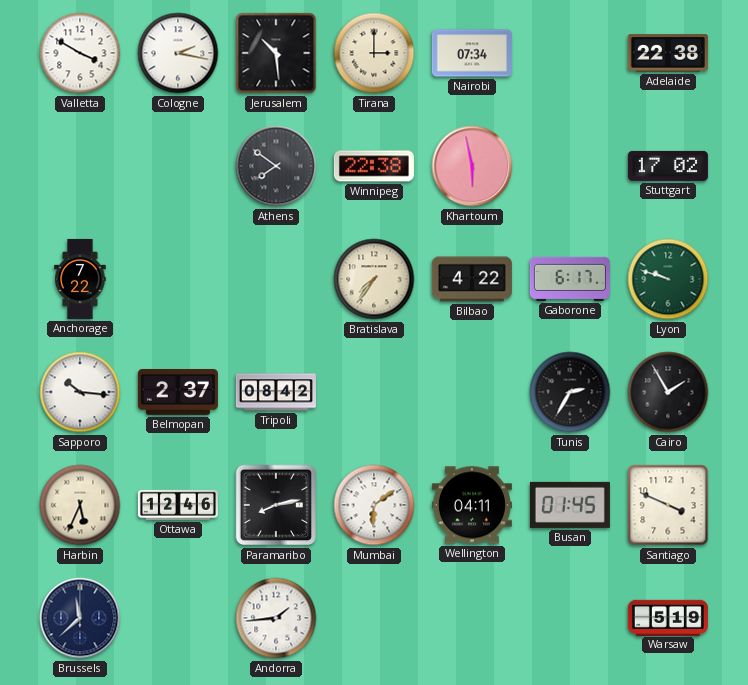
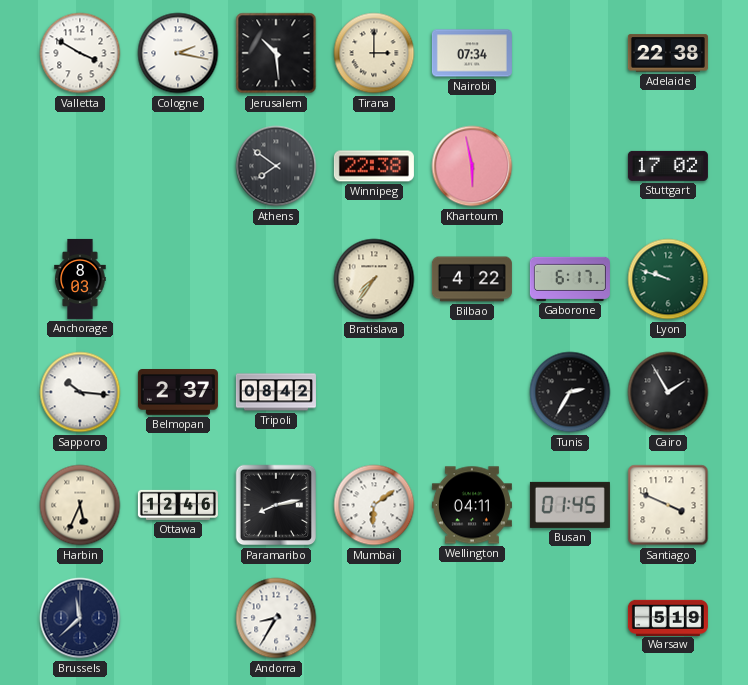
Anchorage: 7:22 -> 8:03 (80, 279)
Andorra: 1:44 -> 8:35 (276, 618)
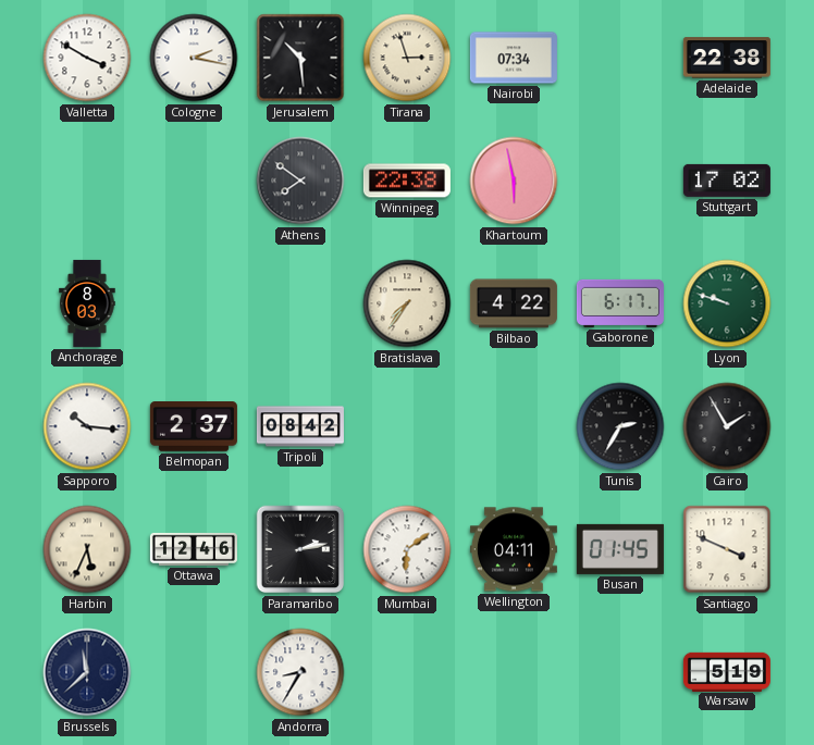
Tirana: 3:00 -> 2:57 (407, 58)
Paramaribo: 8:13 -> 2:13 (300, 549)
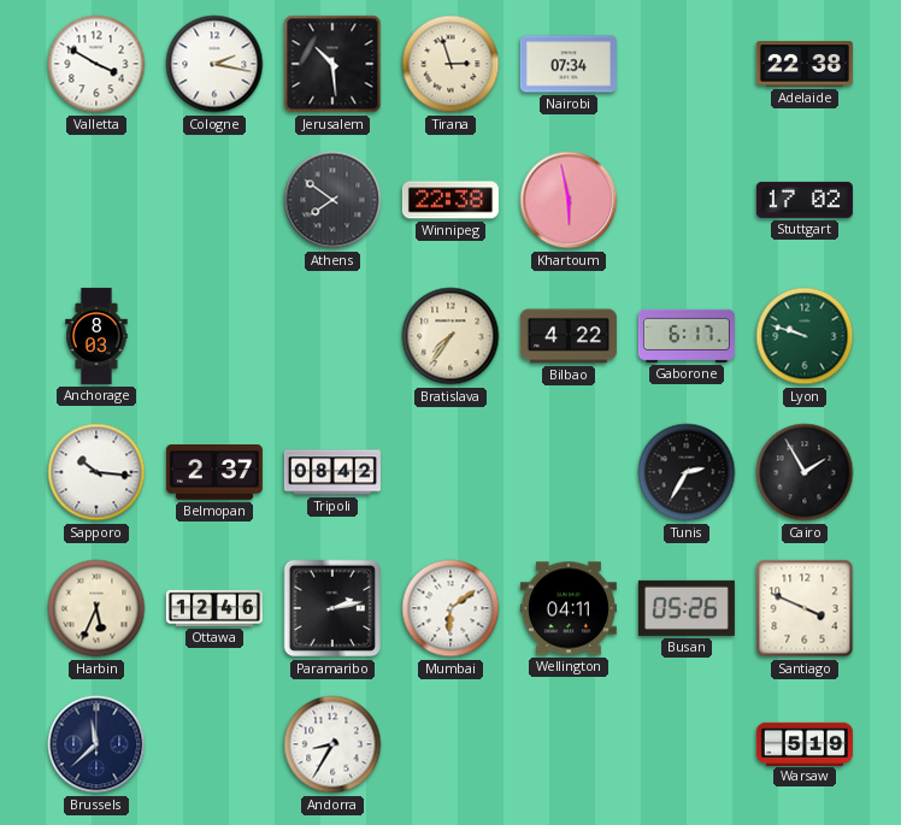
Busan: 01:45 -> 05:26 (687, 608)
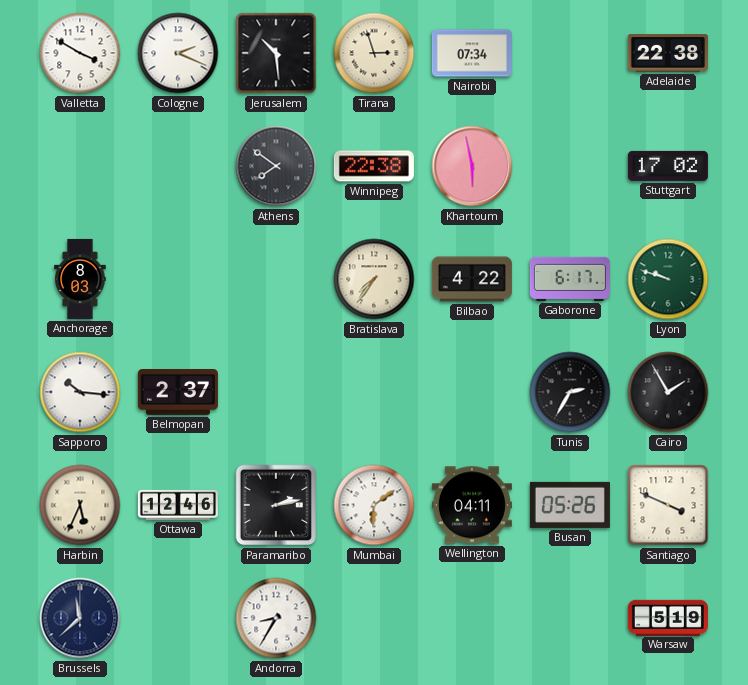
Cologne: 2:17 -> 2:19 (178, 53)
Tripoli: 08:42 -> none (332, 472)
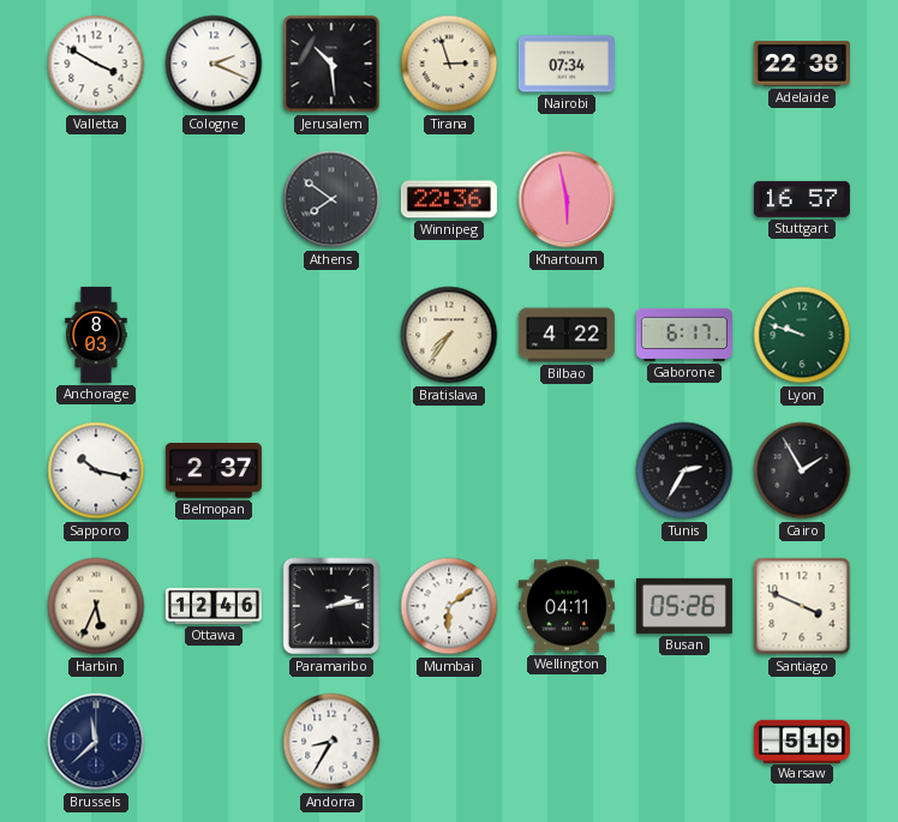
Winnipeg: 22:38 -> 22:36 (449, 199)
Stuttgart: 17:02 -> 16:57 (802, 199)
Sapporo: 10:16 -> 10:17 (96, 470)
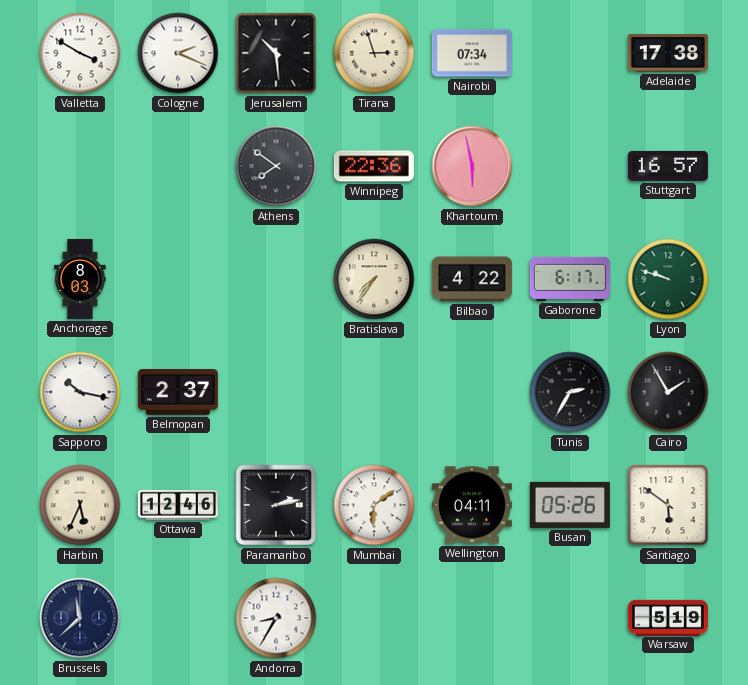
Adelaide: 22:38 -> 17:38 (668, 53)
Santiago: 3:49 -> 5:51 (668, 505)
